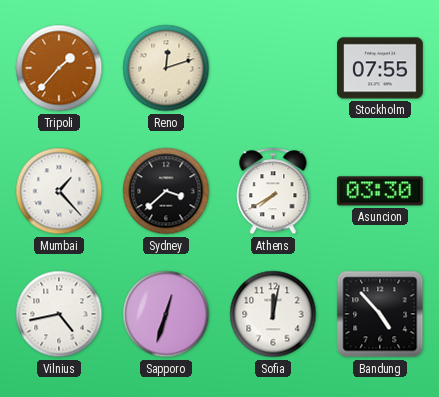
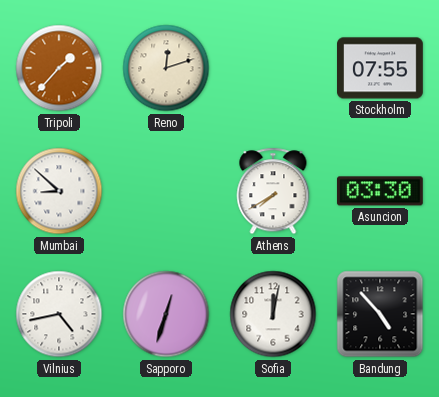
Mumbai: 1:23 -> 8:52 (59, 191)
Sydney: 3:38 -> none (166, 191)
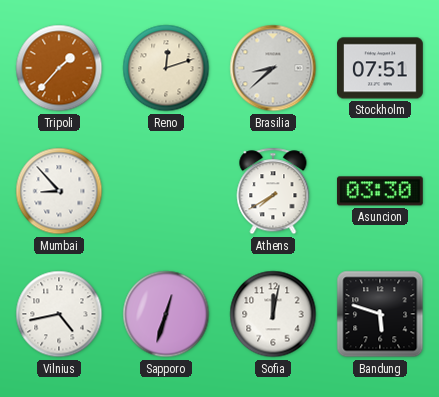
Brasilia: none -> 8:38 (273, 68)
Stockholm: 07:55 -> 07:51 (381, 68)
Mumbai: 8:52 -> 8:53 (59, 191)
Bandung: 4:53 -> 5:48 (380, 314)
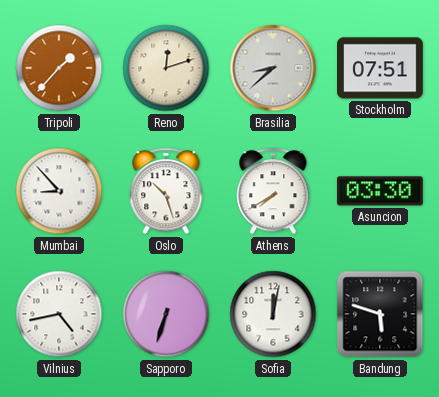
Oslo: none -> 10:27 (166, 191)
Sapporo: 12:33 -> 6:33 (166, 314)
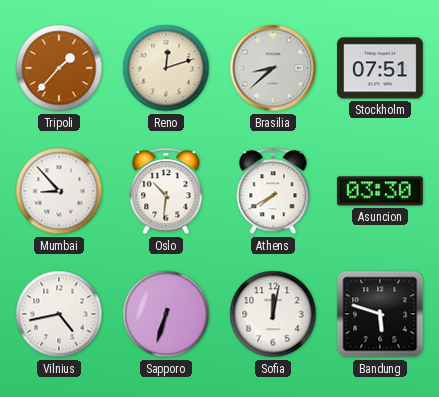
Oslo: 10:27 -> 10:31 (166, 191)
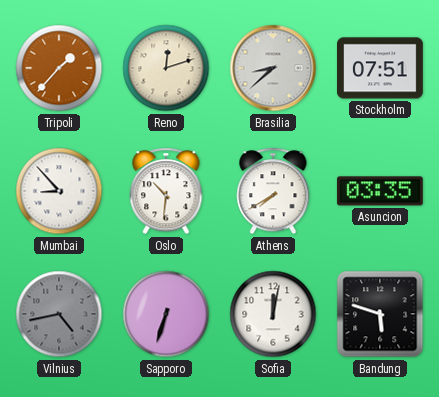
Asuncion: 03:30 -> 03:35 (380, 191)
Vilnius dial: white -> grey (59, 314)
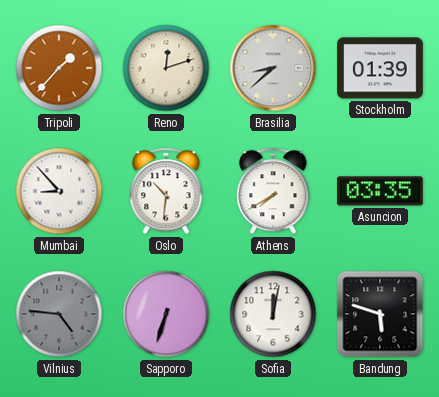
Stockholm: 07:51 -> 01:39 (381, 68)
Vilnius: 4:43 -> 4:46 (59, 314)
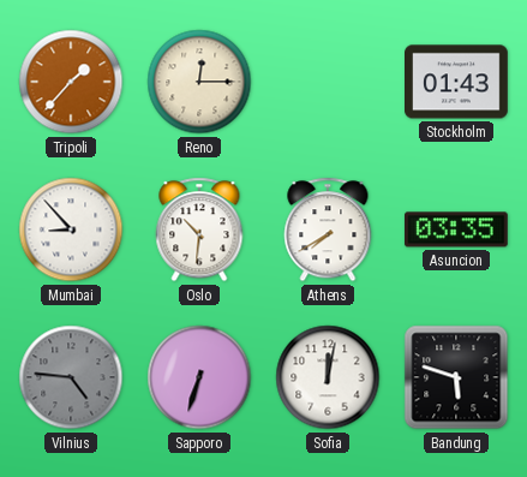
Reno: 12:12 -> 12:15 (199, 82)
Brasilia: 8:38 -> none (273, 68)
Stockholm: 01:39 -> 01:43 (457, 82)
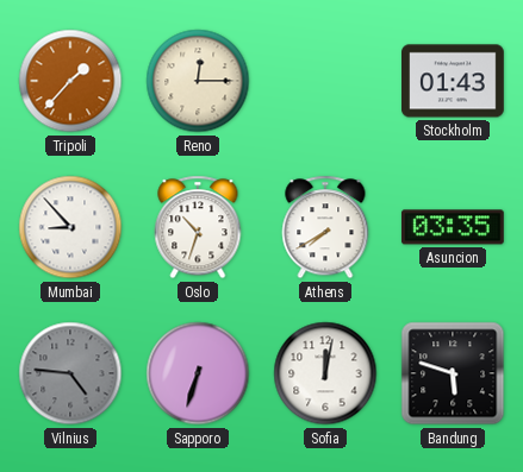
Oslo: 10:31 -> 10:33 (198, 227)
